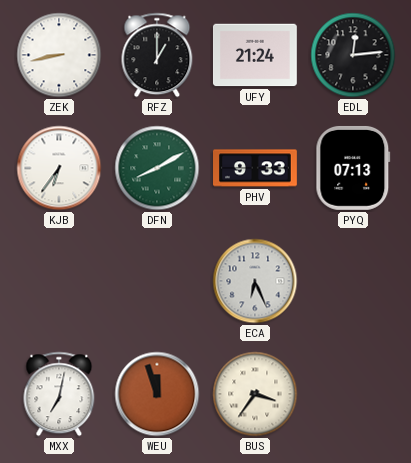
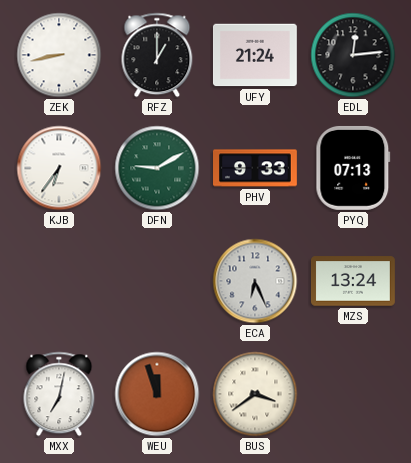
DFN: 8:10 -> 9:10 (157, 168)
MZS: none -> 13:24 (353, 281)
BUS: 3:36 -> 3:39 (255, 394)
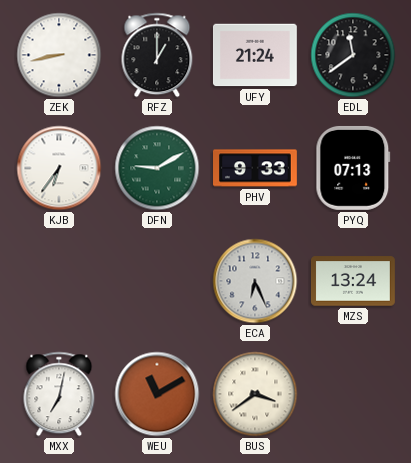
EDL: 12:14 -> 11:39 (353, 55)
WEU: 11:57 -> 11:10 (157, 394)
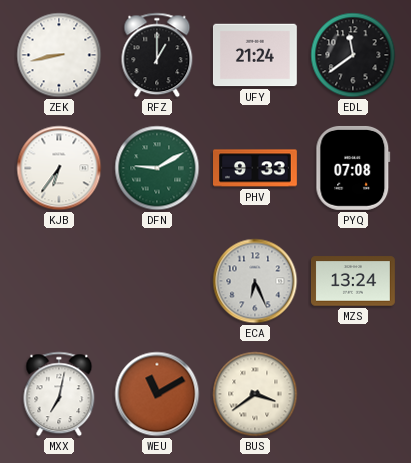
PYQ: 07:13 -> 07:08 (353, 168)
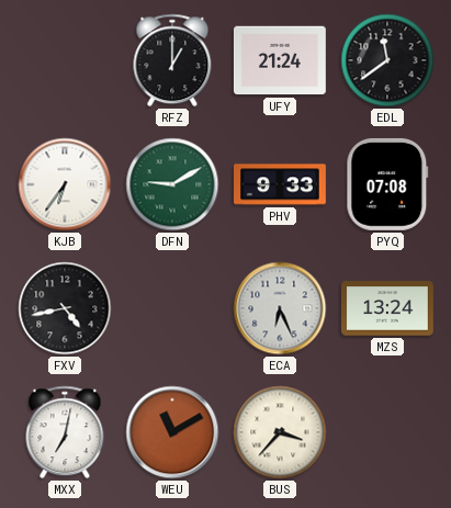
ZEK: 8:43 -> none (59, 55)
FXV: none -> 4:43 (65, 308)
BUS: 3:39 -> 3:37 (280, 432)
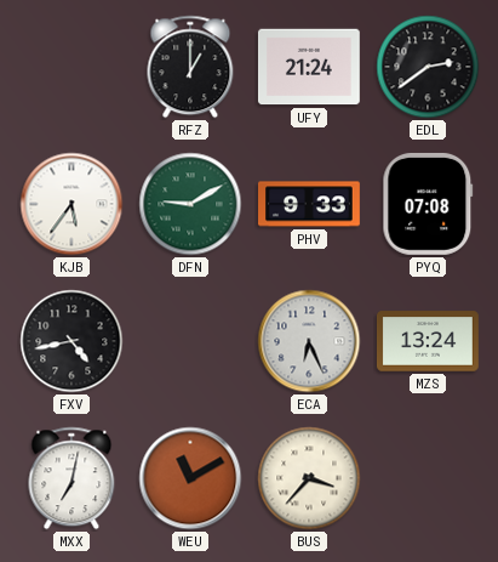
EDL: 11:39 -> 2:39 (428, 67)
KJB: 6:36 -> 5:36 (71, 204)
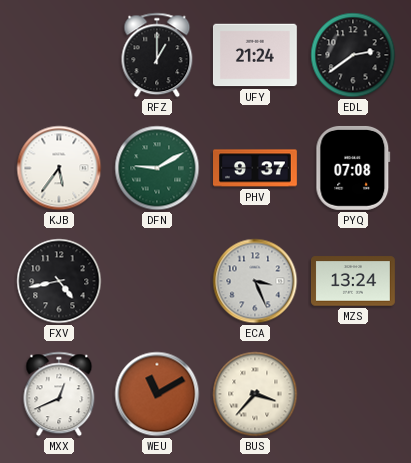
PHV: 9:33 -> 9:37 (256, 168)
ECA: 6:26 -> 3:26 (255, 281)
MXX: 7:02 -> 12:41 (59, 394)
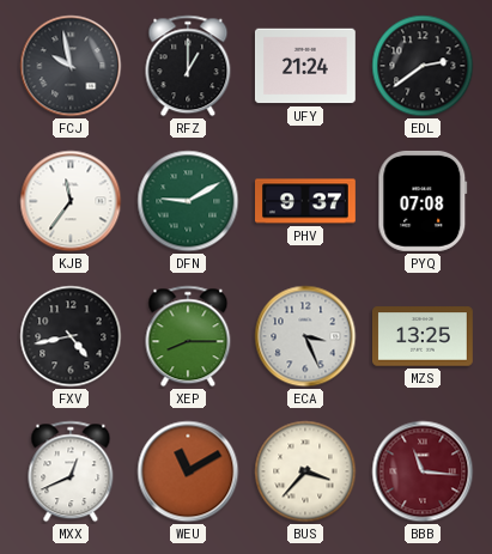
FCJ: none -> 9:58 (71, 66)
KJB: 5:36 -> 11:36 (71, 201)
XEP: none -> 8:15 (188, 336)
MZS: 13:24 -> 13:25 (423, 336)
BBB: none -> 11:16 (423, 471)
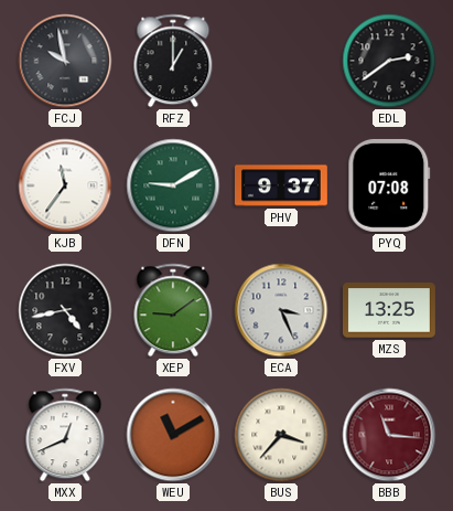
UFY: 21:24 -> none (305, 66)
XEP: 8:15 -> 9:09 (173, 310)
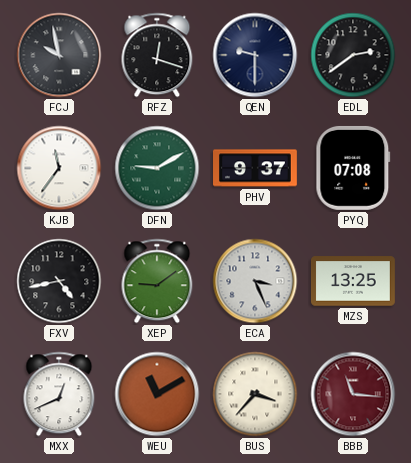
RFZ: 1:00 -> 12:18 (157, 55)
QEN: none -> 9:30 (255, 55)
